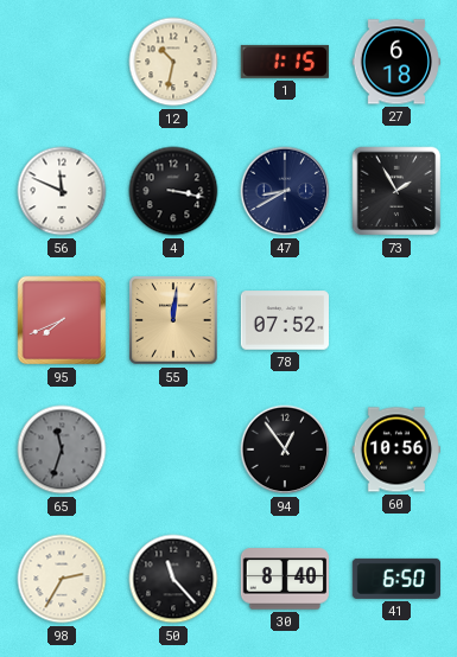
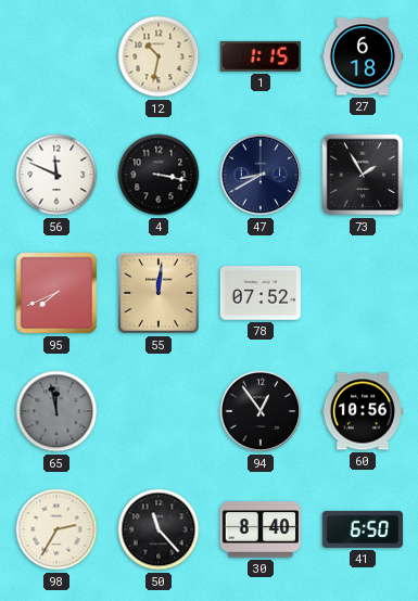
65: 11:33 -> 11:58 (56, 411)
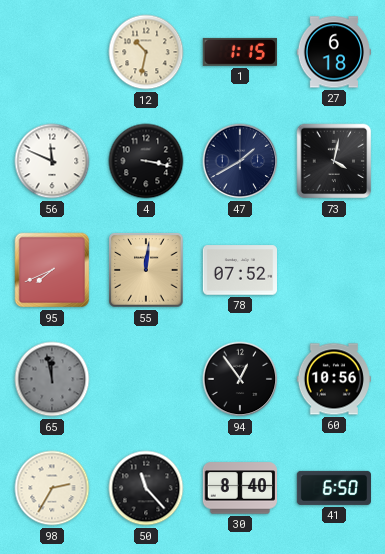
47: 8:40 -> 1:40 (240, 161)
73: 1:55 -> 4:02 (334, 161)
